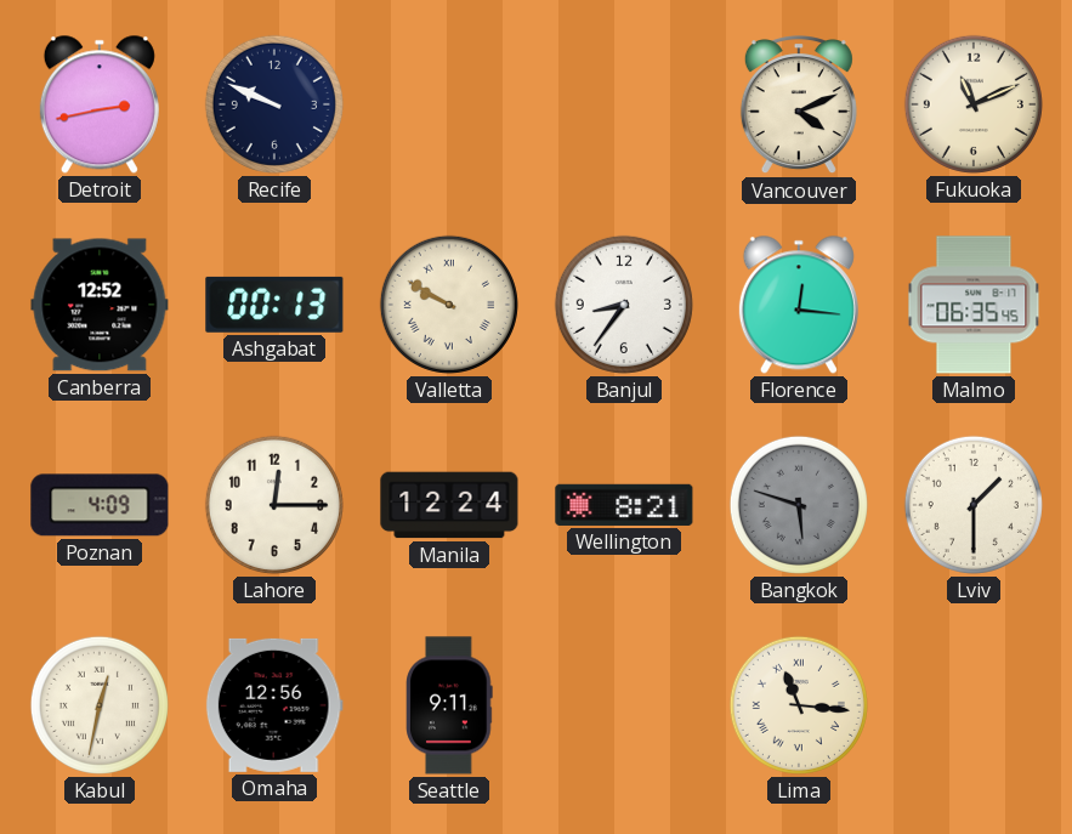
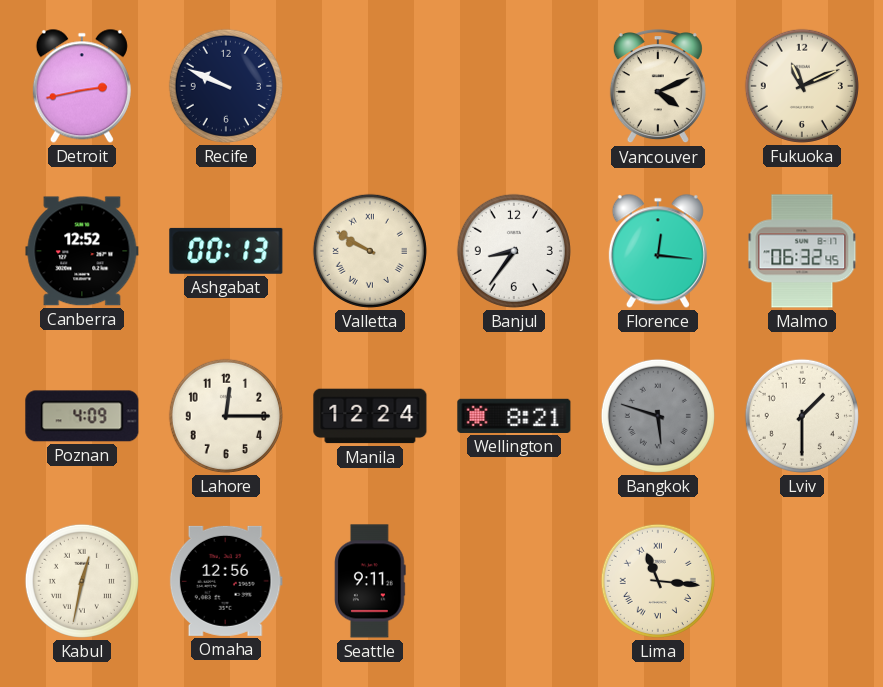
Malmo: 06:35 -> 06:32 (802, 251)
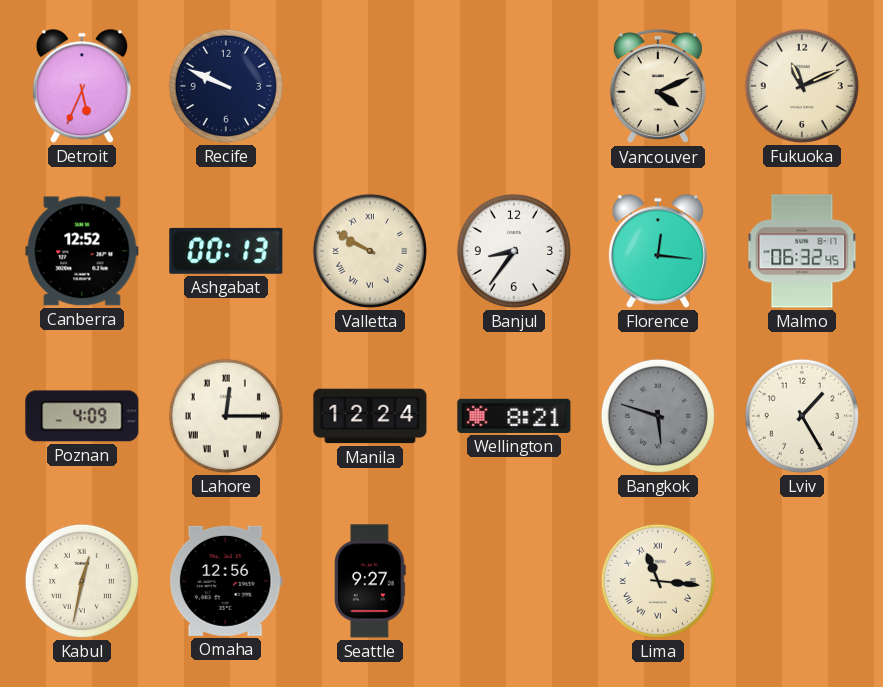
Detroit: 2:43 -> 5:34 (82, 86)
Lahore numerals: Arabic -> Roman (226, 416)
Lviv: 1:30 -> 1:25 (802, 416)
Seattle: 9:11 -> 9:27 (370, 581)
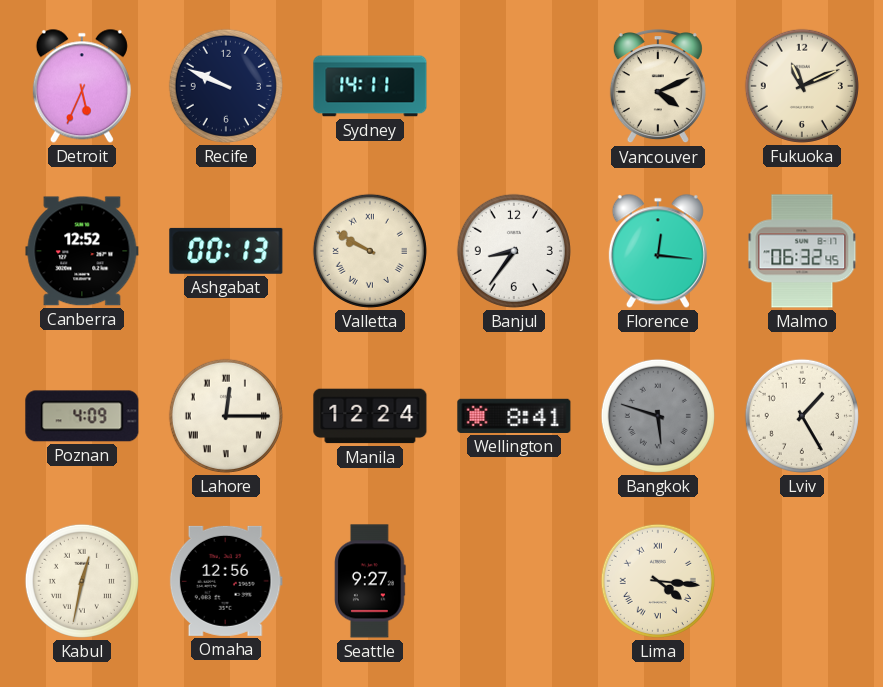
Sydney: none -> 14:11 (370, 86)
Wellington: 8:21 -> 8:41 (514, 416)
Lima: 11:16 -> 4:16 (658, 581)
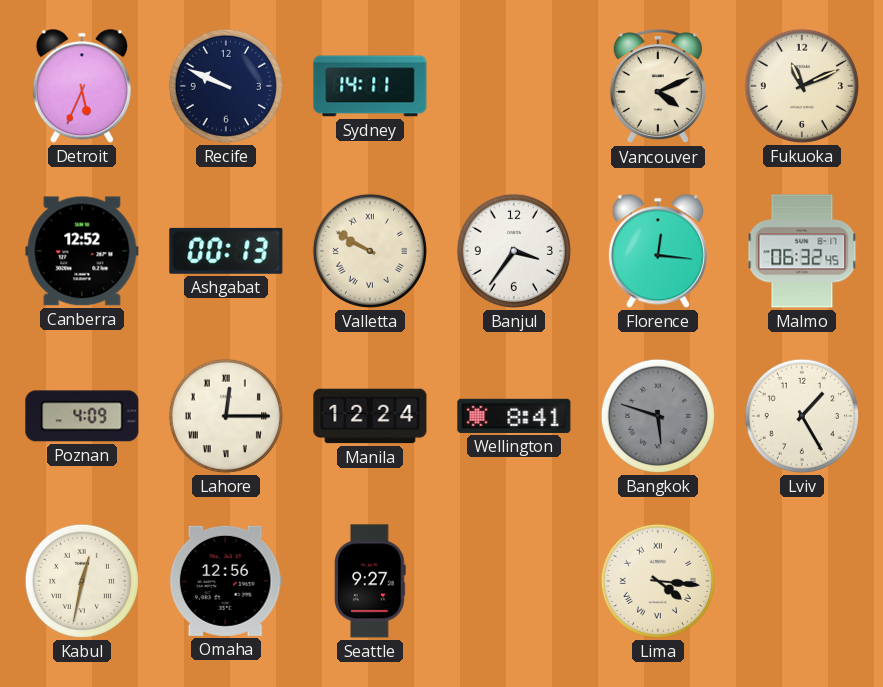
Banjul: 8:36 -> 3:36 (514, 251)
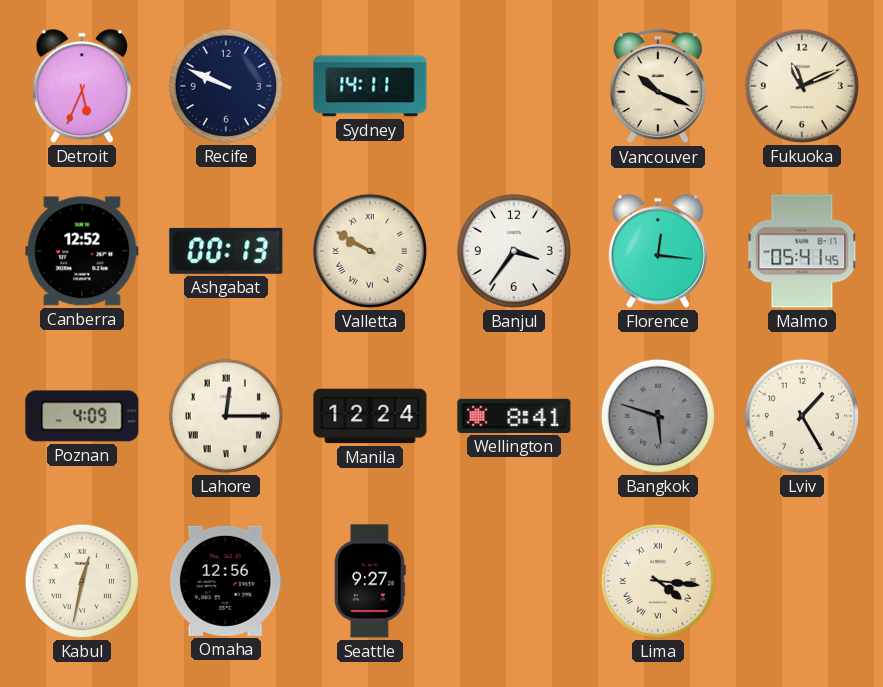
Vancouver: 4:11 -> 10:19 (658, 87)
Malmo: 06:32 -> 05:41 (802, 251)
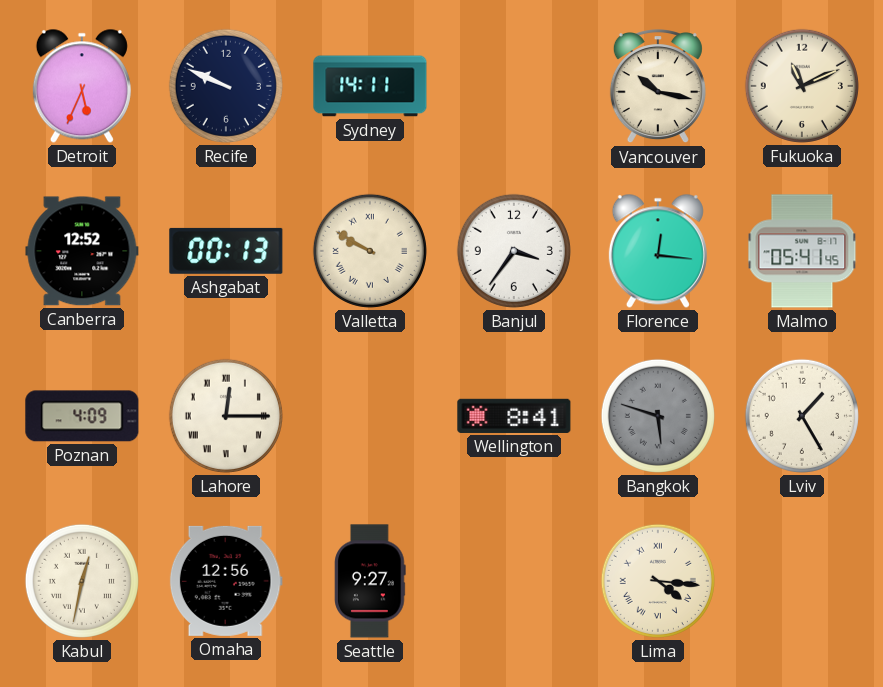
Vancouver: 10:19 -> 10:17 (658, 87)
Manila: 12:24 -> none (370, 416)
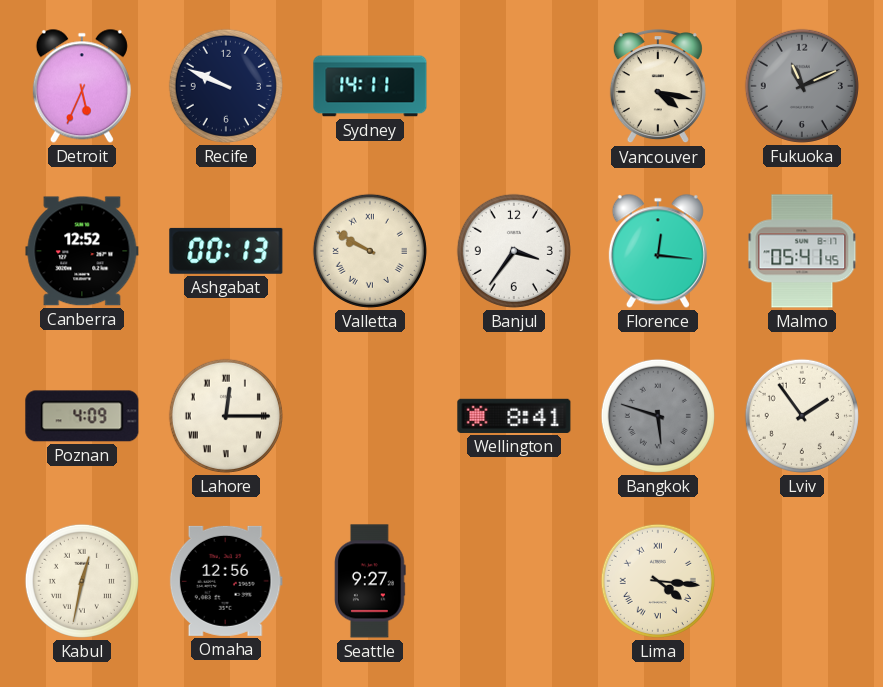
Vancouver: 10:17 -> 4:17 (658, 87)
Fukuoka dial: cream -> grey (802, 86)
Lviv: 1:25 -> 1:54 (802, 416)
